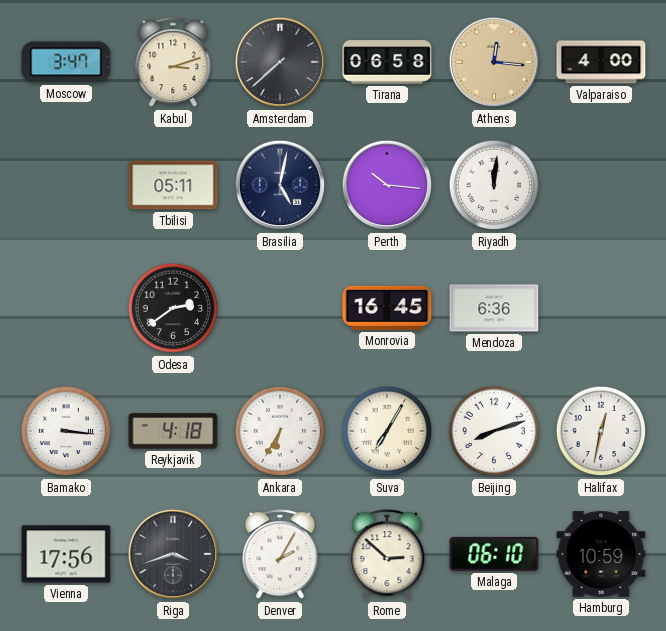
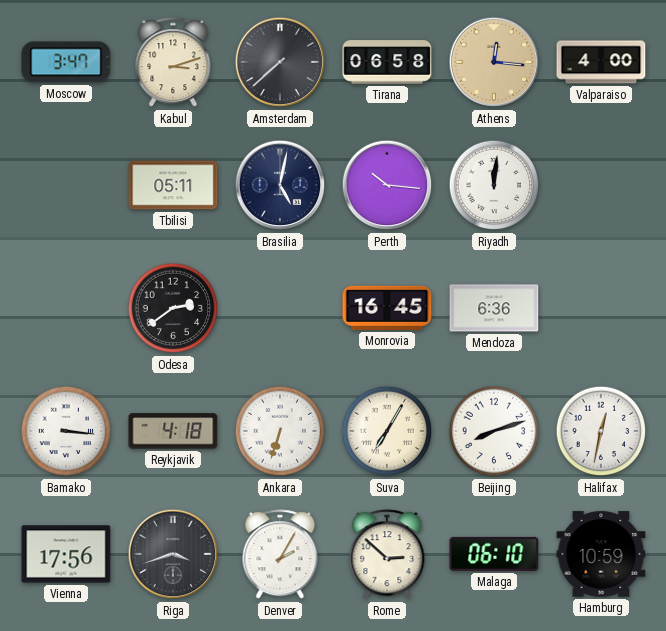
Ankara: 6:35 -> 6:33 (280, 431)
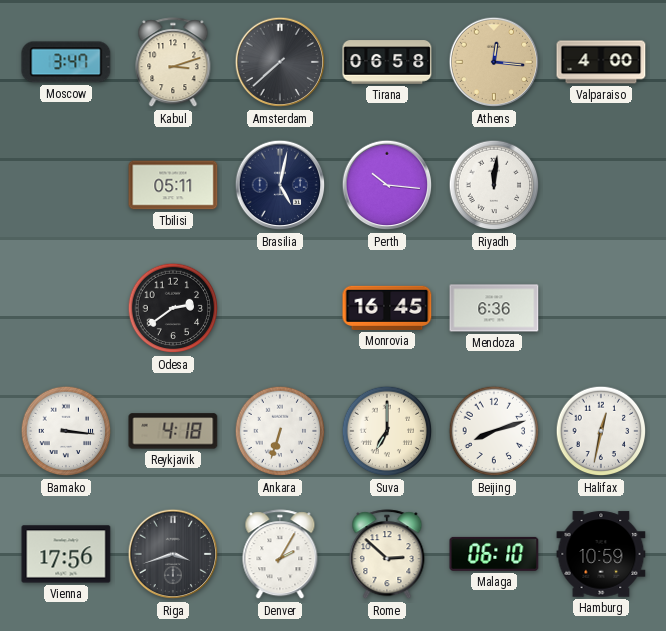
Suva: 7:05 -> 7:00 (387, 431)
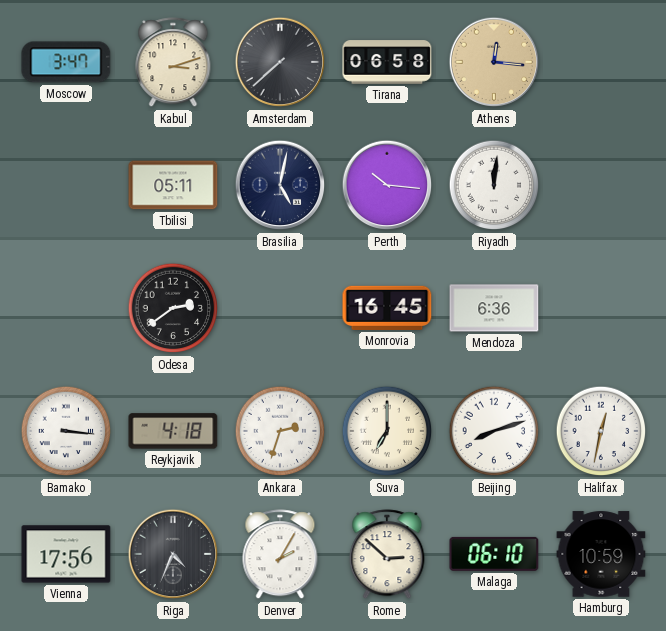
Valparaiso: 4:00 -> none (601, 62)
Ankara: 6:33 -> 2:33 (280, 431)
Riga: 3:42 -> 4:34 (173, 554)
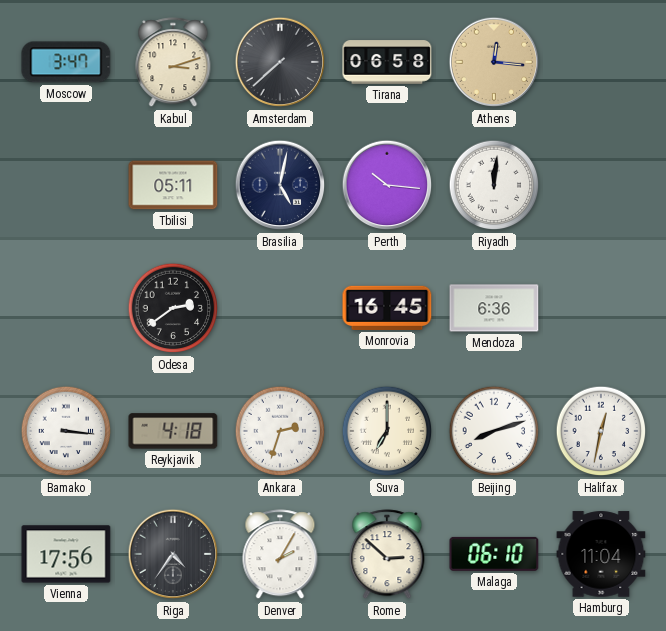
Riga: 4:34 -> 4:36 (173, 554)
Hamburg: 10:59 -> 11:04 (601, 554)
